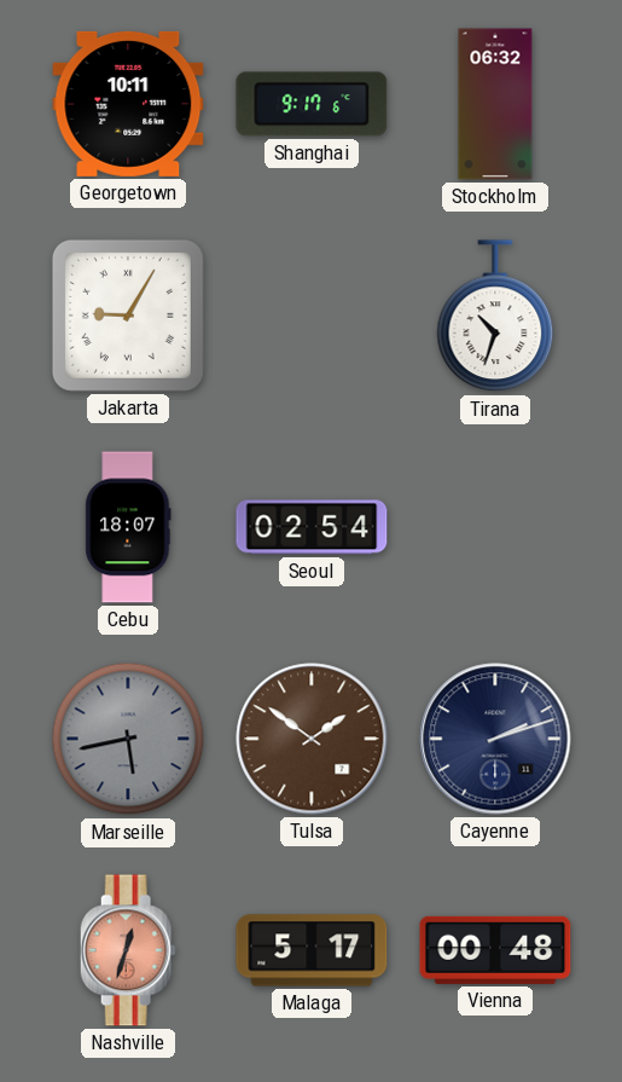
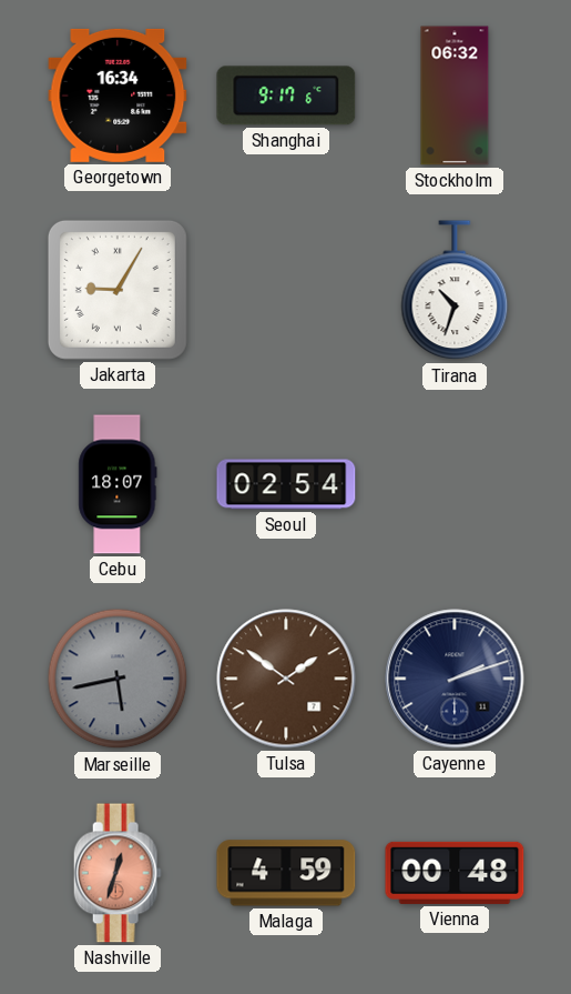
Georgetown: 10:11 -> 16:34 (118, 96)
Malaga: 5:17 -> 4:59 (286, 873)
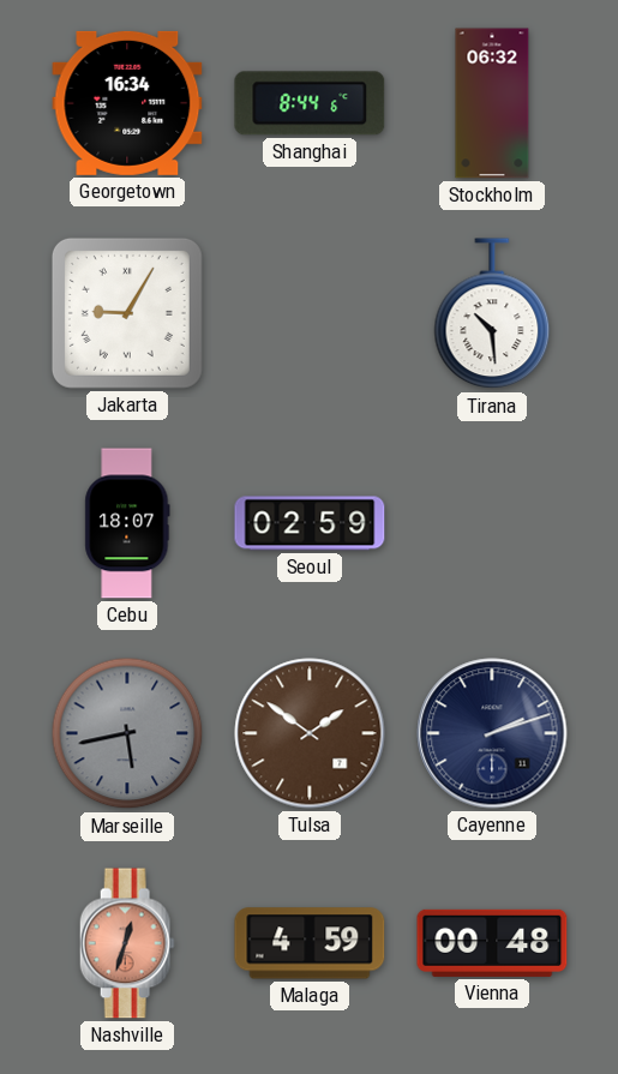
Shanghai: 9:17 -> 8:44 (310, 103)
Tirana: 10:33 -> 10:29 (492, 314)
Seoul: 02:54 -> 02:59 (310, 523)
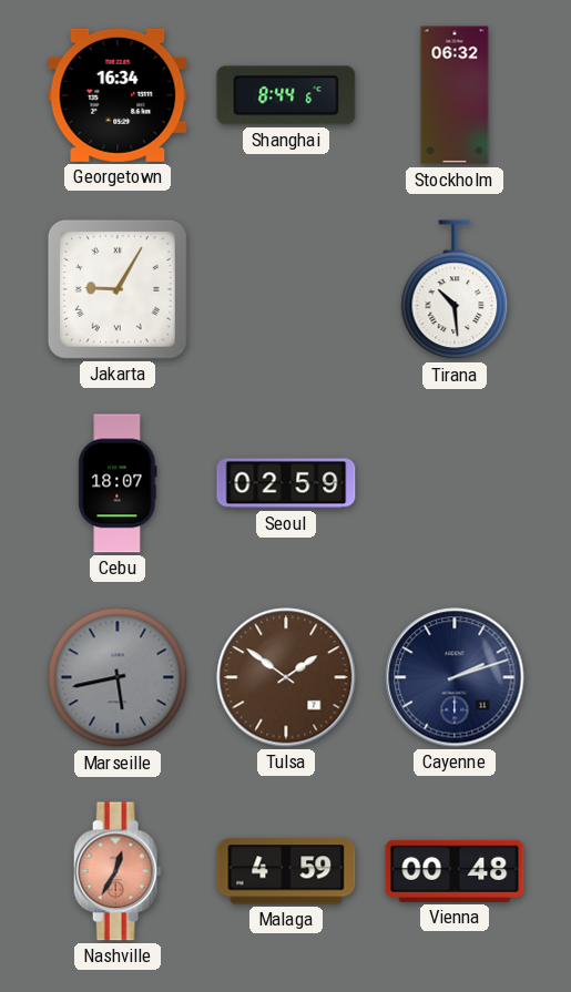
Nashville: 12:33 -> 12:35 (118, 871)
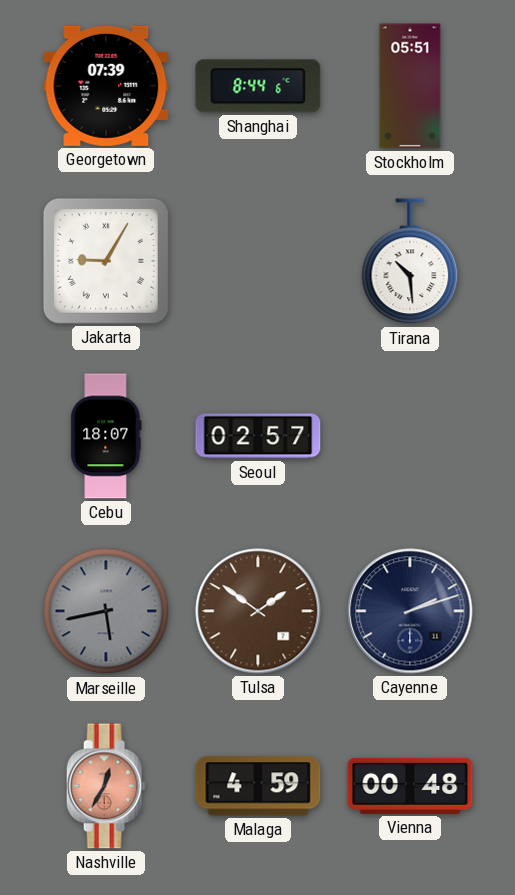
Georgetown: 16:34 -> 07:39 (106, 86)
Stockholm: 06:32 -> 05:51 (410, 86)
Seoul: 02:59 -> 02:57 (258, 436)
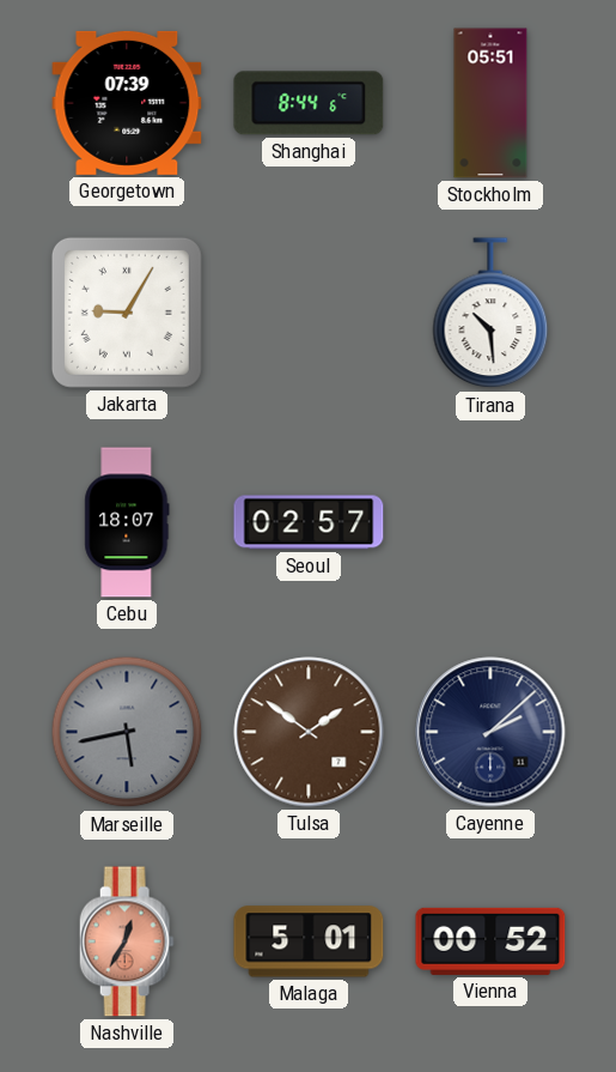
Cayenne: 2:12 -> 2:08 (490, 732)
Malaga: 4:59 -> 5:01 (309, 941)
Vienna: 00:48 -> 00:52 (490, 941)
